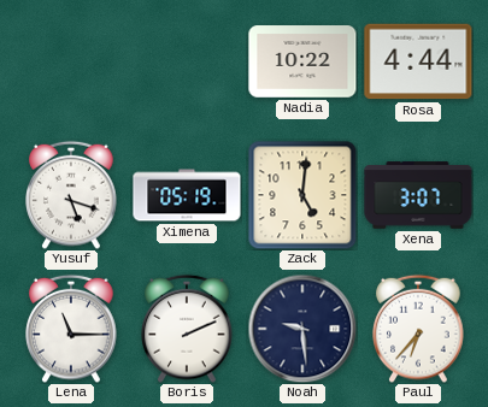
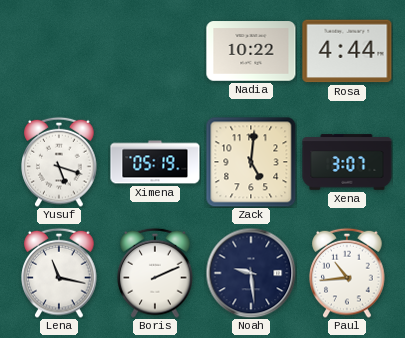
Lena: 11:15 -> 11:17 (59, 273)
Paul: 6:37 -> 10:44 (347, 273)
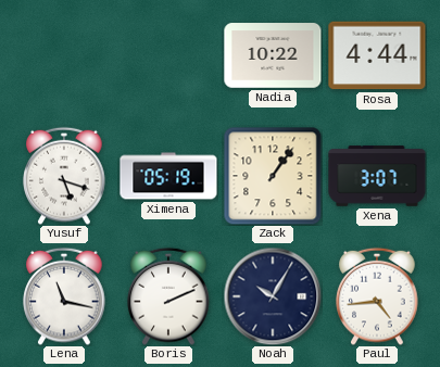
Zack: 5:01 -> 1:06 (273, 176)
Noah: 9:29 -> 10:05 (273, 296)
Paul: 10:44 -> 4:44 (377, 296)
